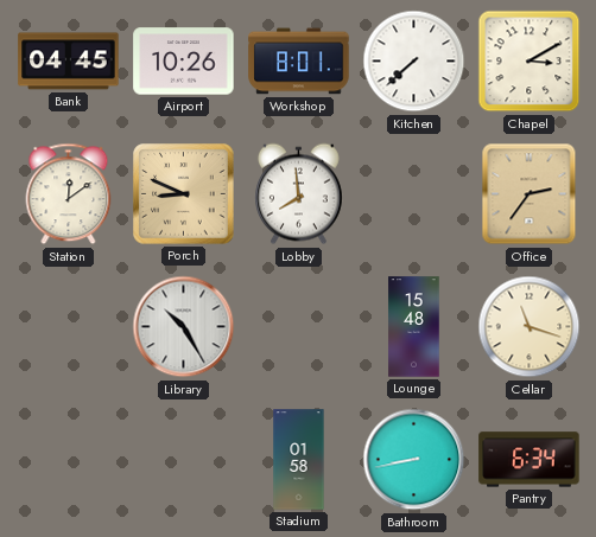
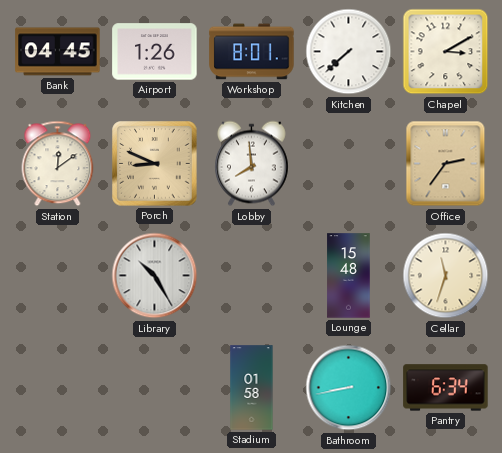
Airport: 10:26 -> 1:26 (155, 52)
Cellar: 11:18 -> 11:33 (446, 276)
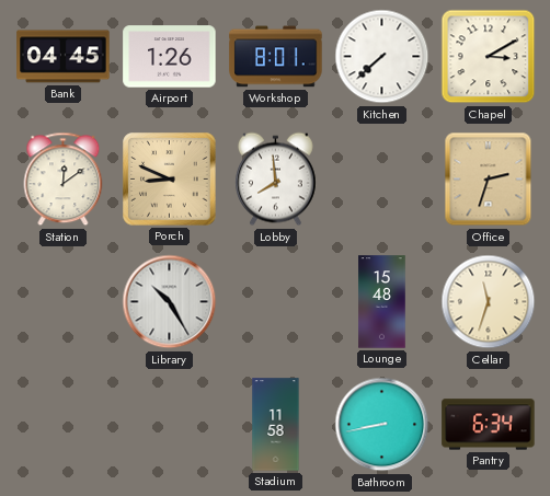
Office: 2:36 -> 2:33 (489, 180)
Stadium: 01:58 -> 11:58 (276, 425)
